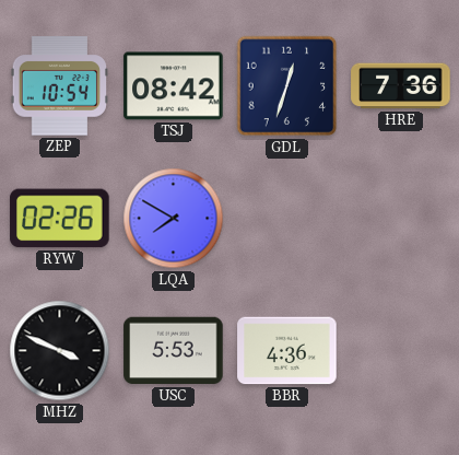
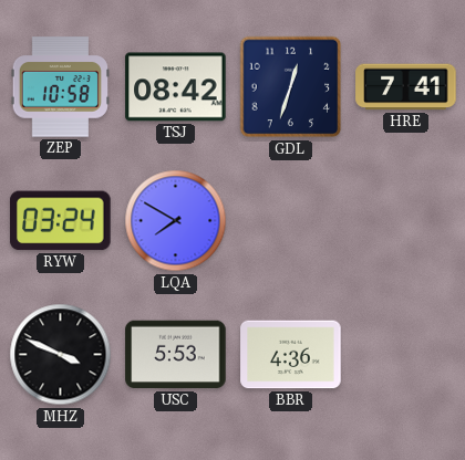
ZEP: 10:54 -> 10:58 (60, 87)
HRE: 7:36 -> 7:41 (406, 87)
RYW: 02:26 -> 03:24 (61, 221)
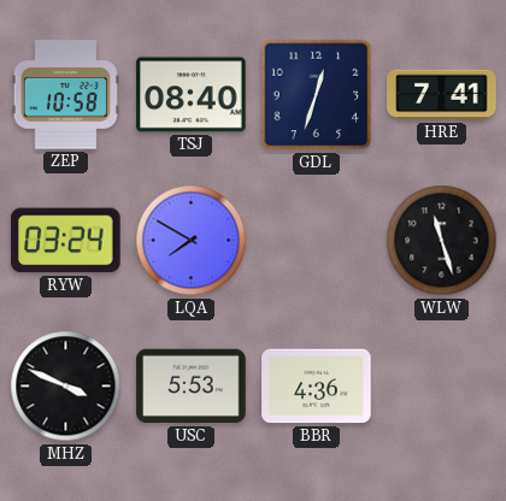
TSJ: 08:42 -> 08:40 (192, 95)
WLW: none -> 11:27 (442, 241)
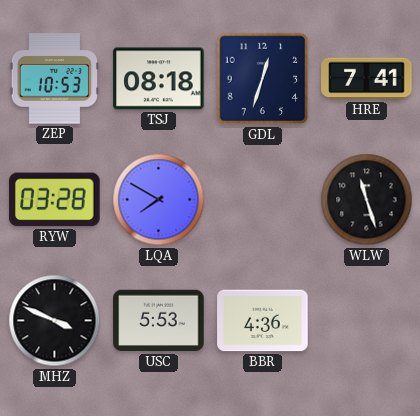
ZEP: 10:58 -> 10:53 (54, 79)
TSJ: 08:40 -> 08:18 (159, 79)
RYW: 03:24 -> 03:28 (55, 200)
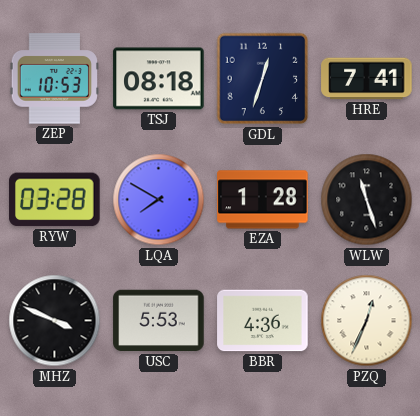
EZA: none -> 1:28 (263, 200)
PZQ: none -> 12:34 (367, 321)
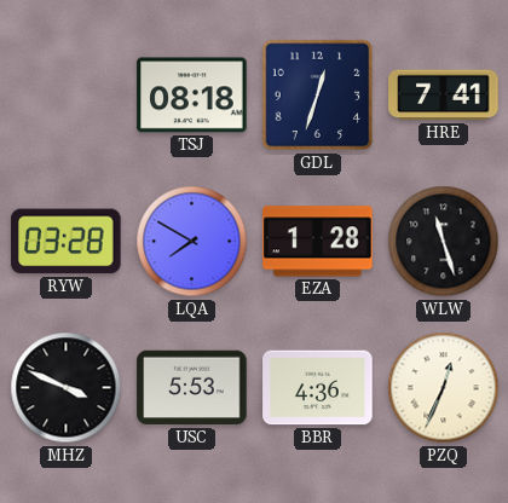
ZEP: 10:53 -> none (54, 79)
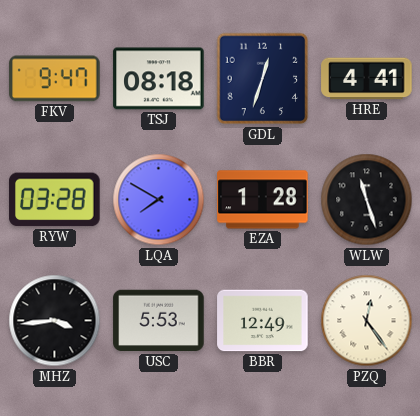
FKV: none -> 9:47 (55, 79)
HRE: 7:41 -> 4:41 (367, 79)
MHZ: 3:49 -> 3:44 (55, 321)
BBR: 4:36 -> 12:49 (263, 321)
PZQ: 12:34 -> 12:24 (367, 321)
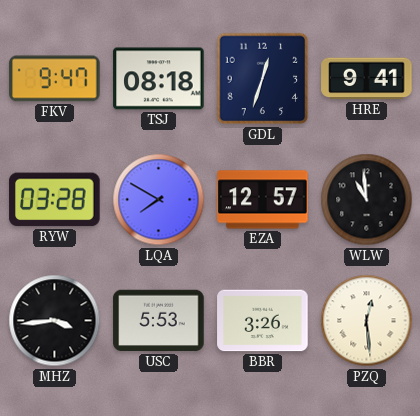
HRE: 4:41 -> 9:41 (367, 79)
EZA: 1:28 -> 12:57 (263, 200)
WLW: 11:27 -> 10:59 (367, 200)
BBR: 12:49 -> 3:26 (263, 321)
PZQ: 12:24 -> 12:29 (367, 321)
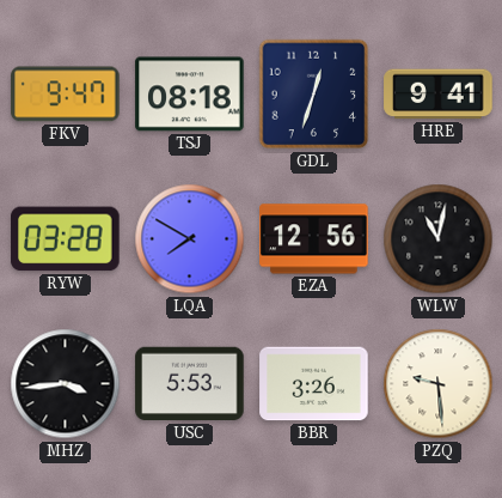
EZA: 12:57 -> 12:56 (314, 239)
WLW: 10:59 -> 11:02 (439, 239)
PZQ: 12:29 -> 9:29 (439, 384)
